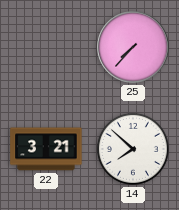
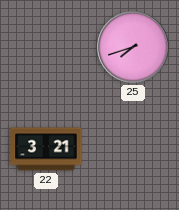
25: 7:37 -> 7:42 (133, 47)
14: 7:52 -> none (133, 149)
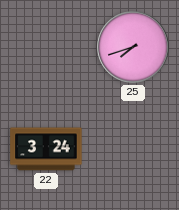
22: 3:21 -> 3:24 (46, 149)
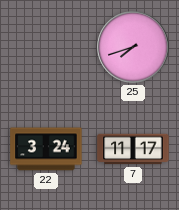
7: none -> 11:17 (133, 149)
